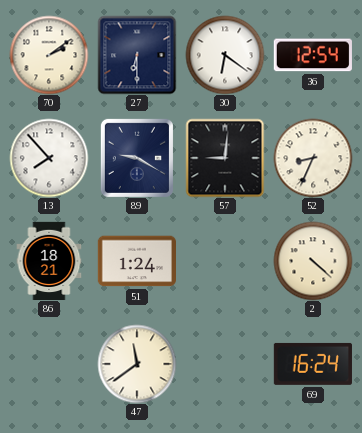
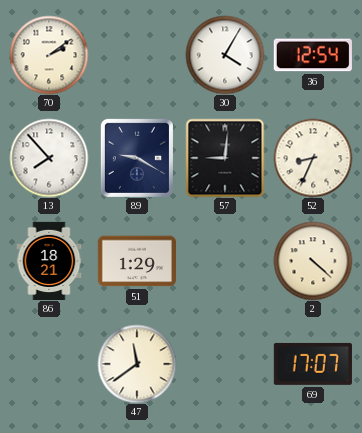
27: 6:30 -> none (137, 55)
30: 6:21 -> 4:05 (225, 55)
51: 1:24 -> 1:29 (136, 261)
69: 16:24 -> 17:07 (313, 364)
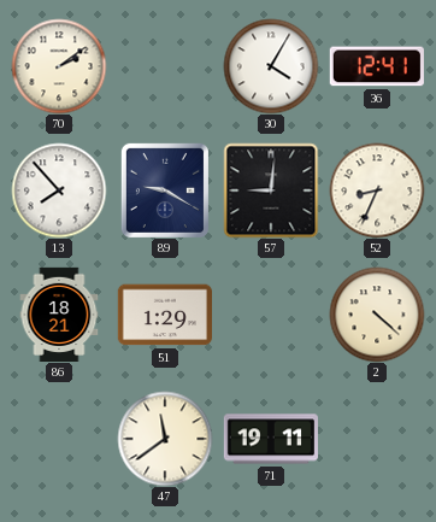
36: 12:54 -> 12:41 (377, 66)
71: none -> 19:11 (270, 439)
69: 17:07 -> none (313, 364)
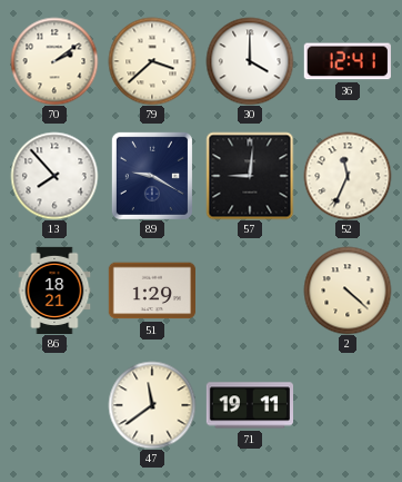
79: none -> 3:38 (152, 61)
30: 4:05 -> 4:00 (250, 61)
52: 8:34 -> 11:34 (348, 176)
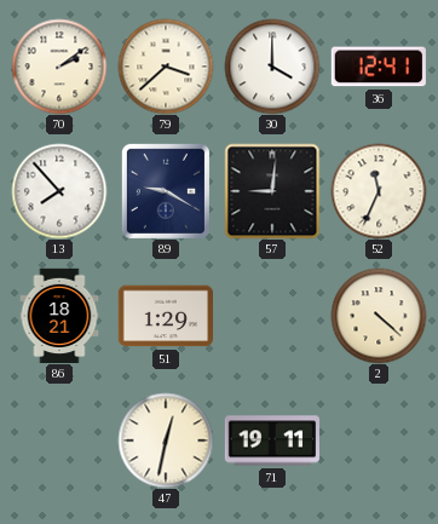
47: 11:39 -> 12:32 (166, 440)
